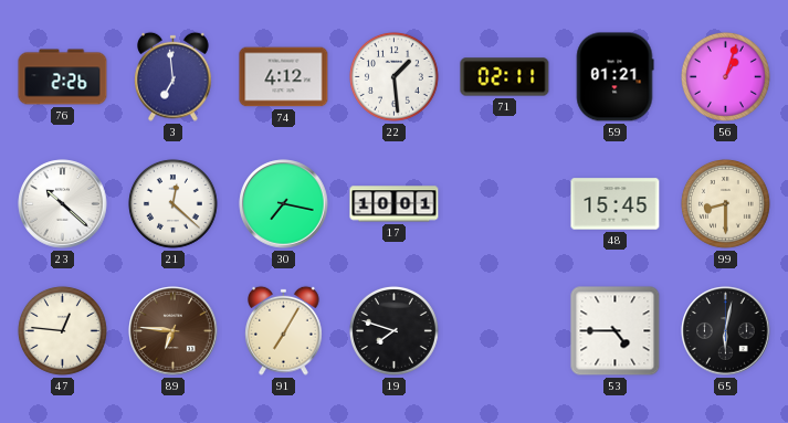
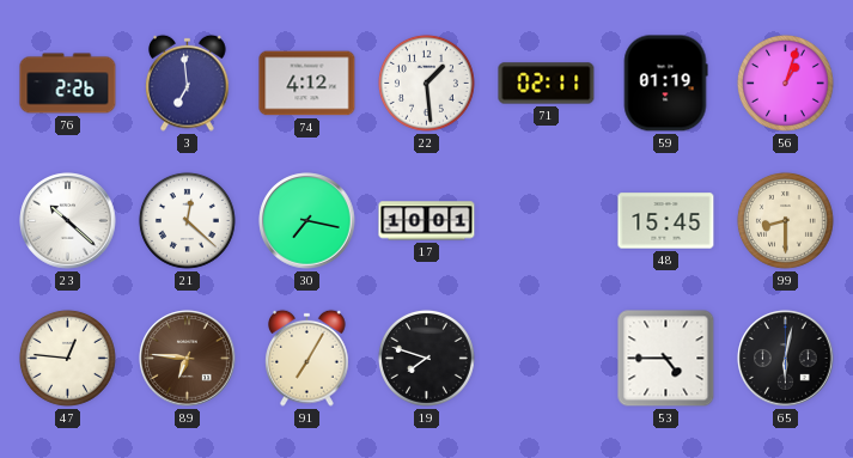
59: 01:21 -> 01:19 (665, 84)
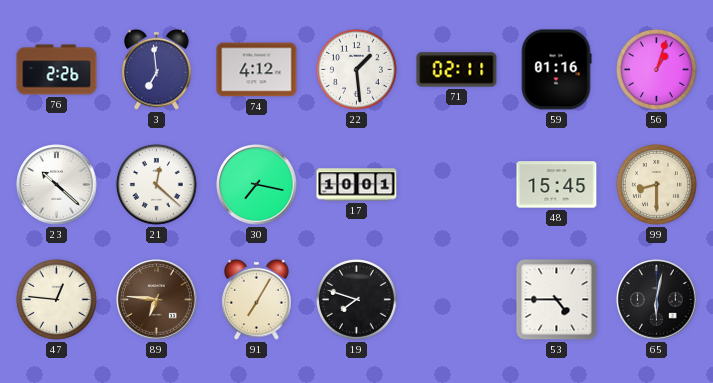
59: 01:19 -> 01:16 (556, 70)
